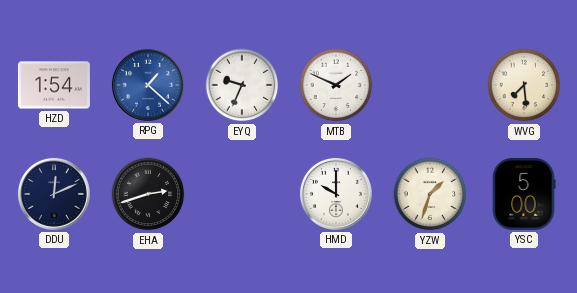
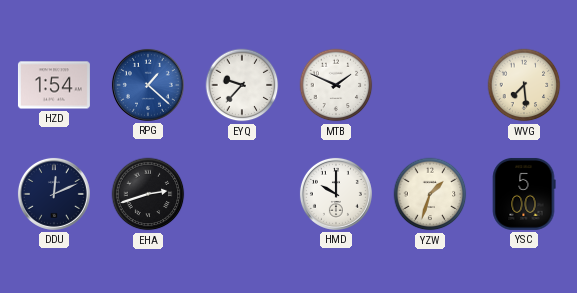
EYQ: 9:34 -> 9:37 (242, 85)
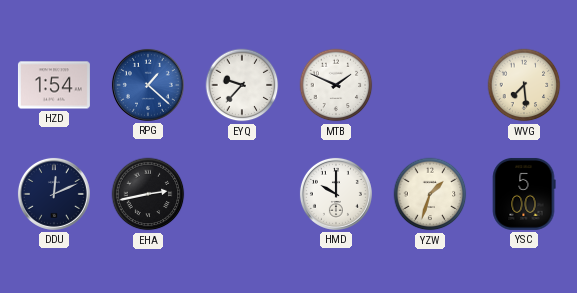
EHA: 2:42 -> 2:43 (148, 194)
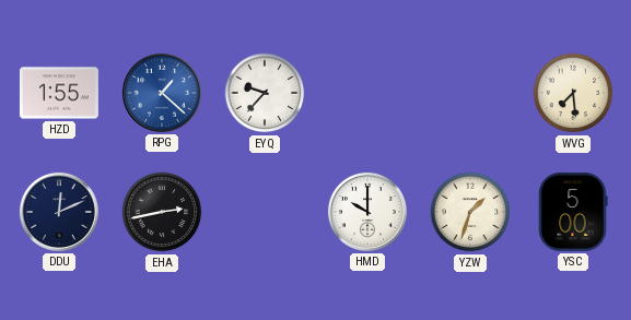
HZD: 1:54 -> 1:55 (59, 93)
MTB: 1:49 -> none (336, 85)
